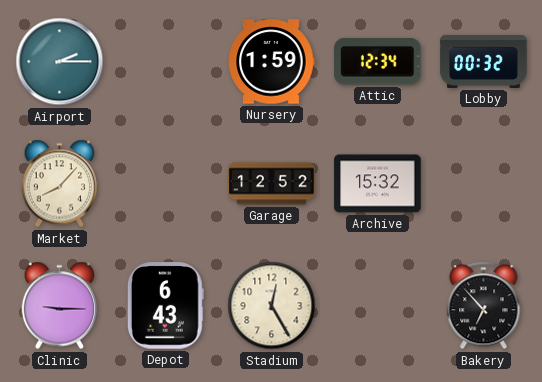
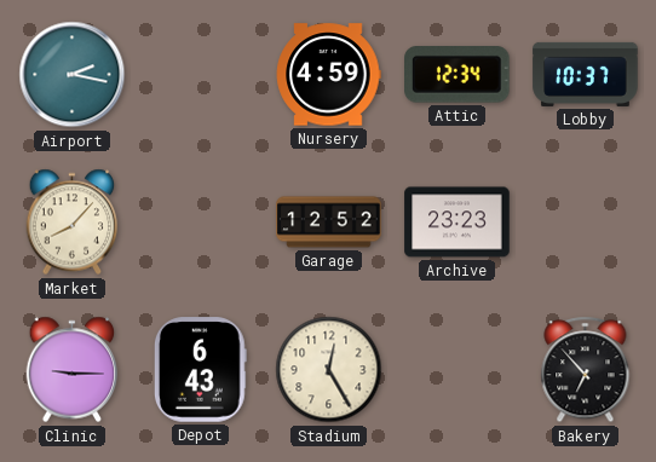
Airport: 2:15 -> 2:17 (73, 75)
Nursery: 1:59 -> 4:59 (328, 75)
Lobby: 00:32 -> 10:37 (586, 74)
Archive: 15:32 -> 23:23 (458, 223)
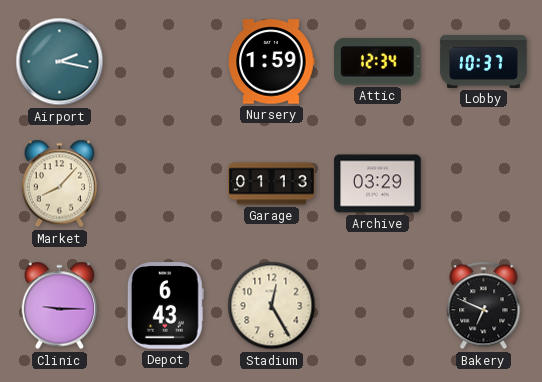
Nursery: 4:59 -> 1:59 (271, 62)
Garage: 12:52 -> 01:13 (272, 184)
Archive: 23:23 -> 03:29 (378, 184)
Bakery: 6:53 -> 6:49 (484, 306)
